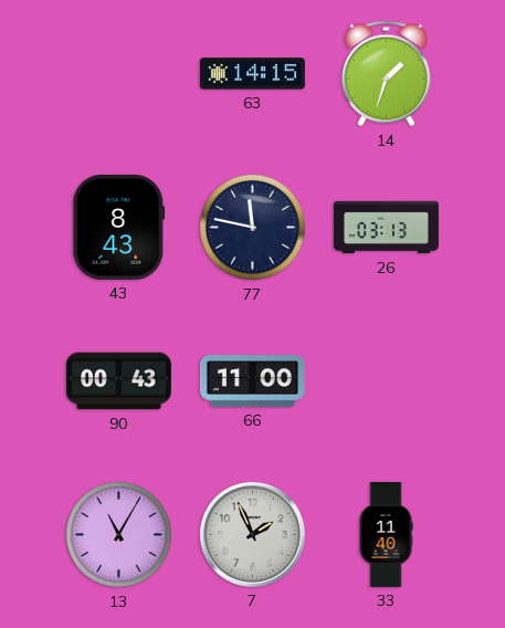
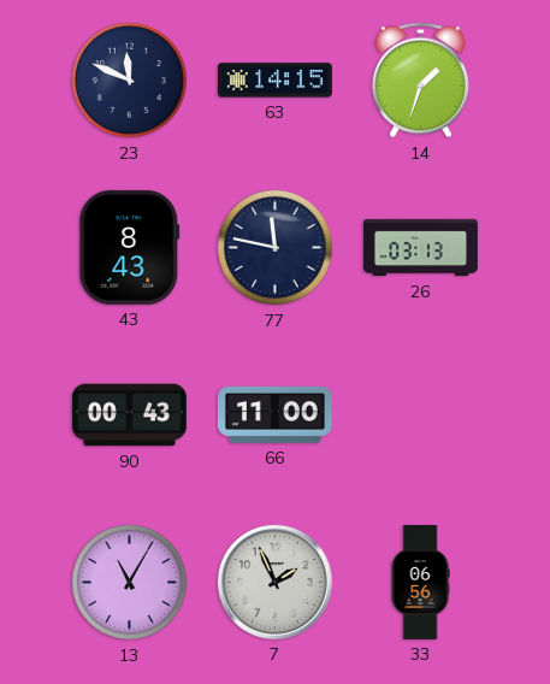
23: none -> 11:49 (130, 81)
33: 11:40 -> 06:56 (420, 582)
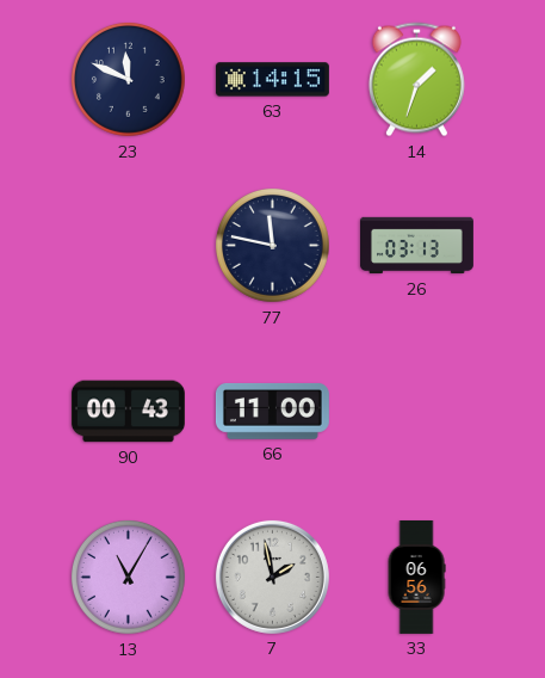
43: 8:43 -> none (130, 247)
7: 1:56 -> 1:58 (272, 577)
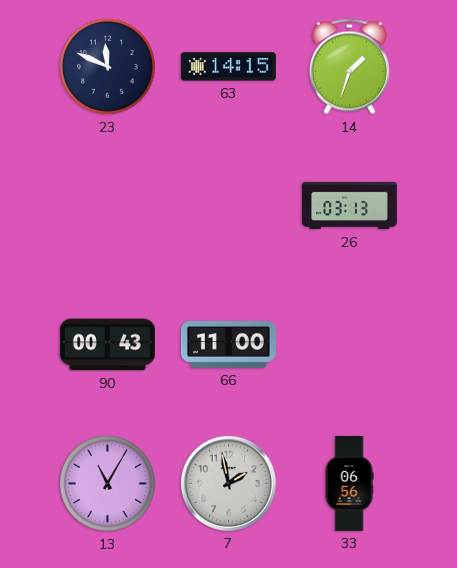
77: 11:47 -> none (273, 246)
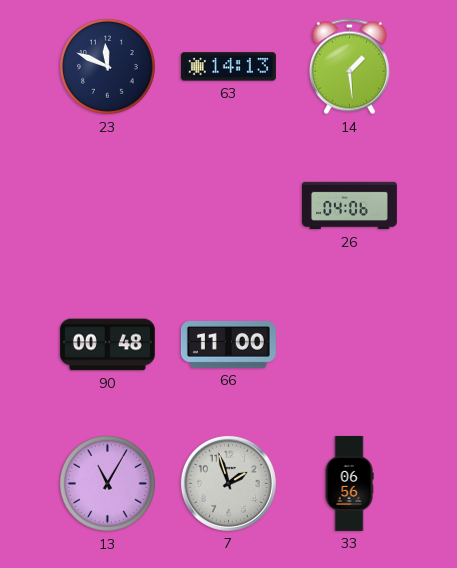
63: 14:15 -> 14:13 (228, 67)
14: 1:33 -> 1:29 (349, 67)
26: 03:13 -> 04:06 (349, 206)
90: 00:43 -> 00:48 (107, 345)
7: 1:58 -> 1:57 (228, 483)
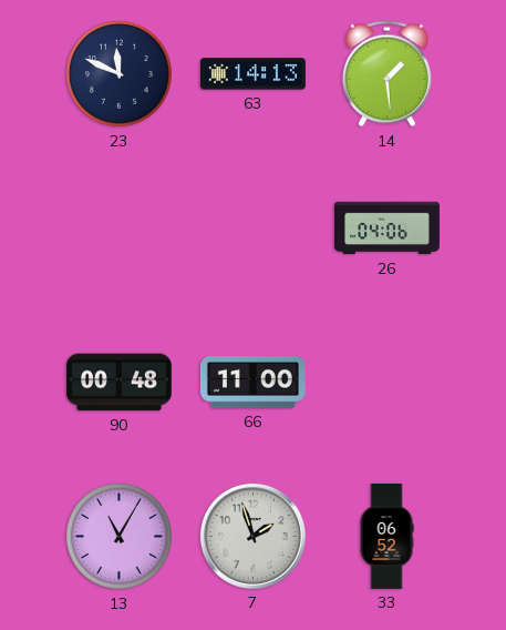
33: 06:56 -> 06:52 (386, 536)
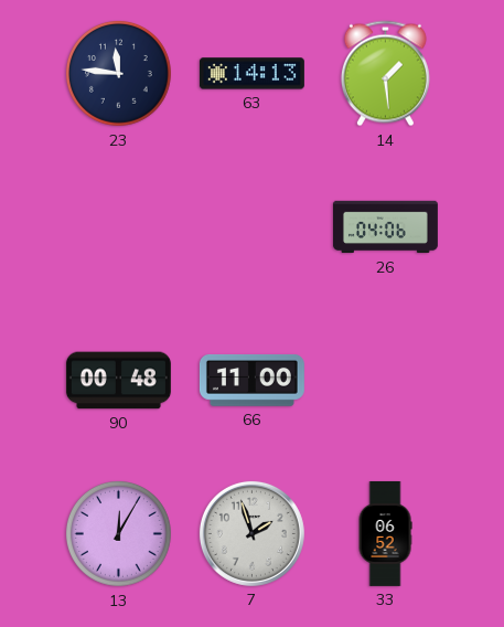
23: 11:49 -> 11:46 (119, 74)
13: 11:05 -> 12:05 (119, 534)
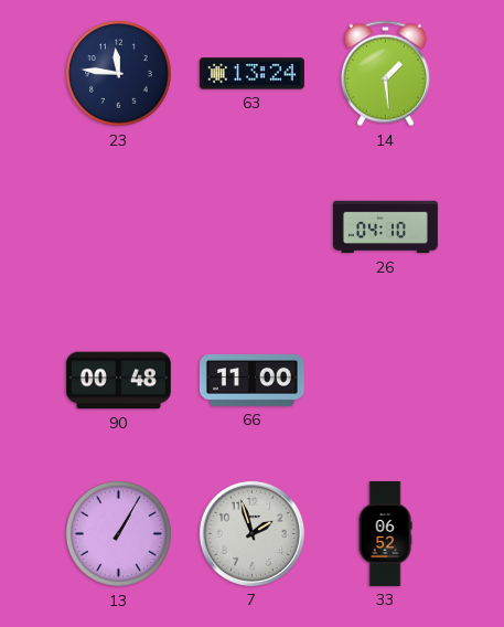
63: 14:13 -> 13:24 (251, 74)
26: 04:06 -> 04:10 (385, 227)
13: 12:05 -> 1:05 (119, 534)
